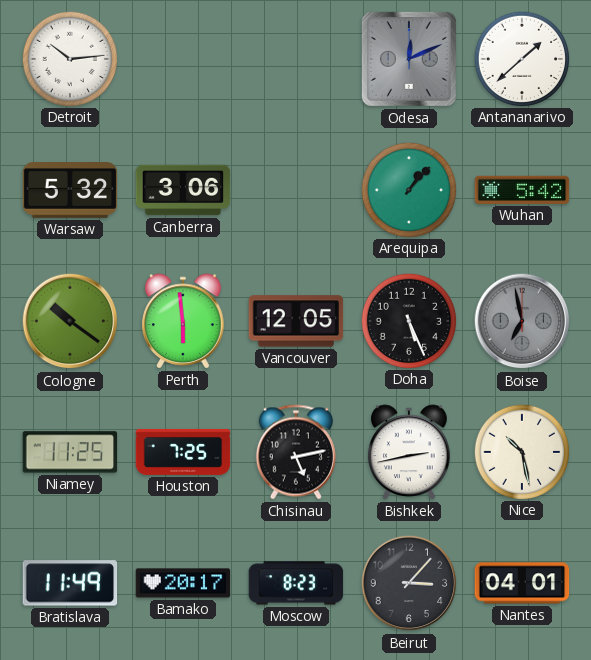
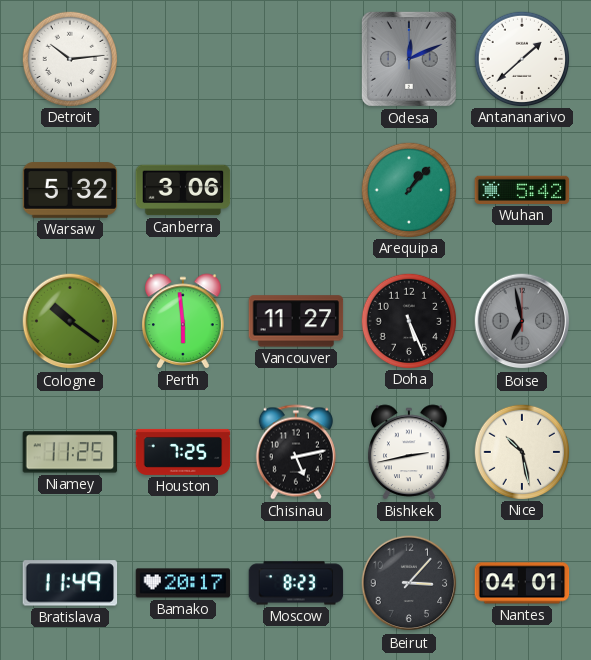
Vancouver: 12:05 -> 11:27 (296, 321)
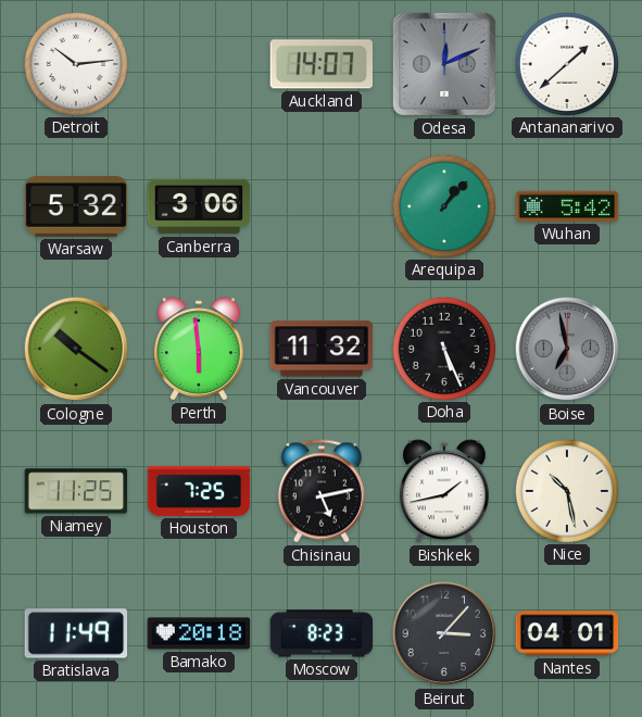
Auckland: none -> 14:07 (322, 64)
Vancouver: 11:27 -> 11:32 (322, 349)
Bishkek: 2:43 -> 1:43 (444, 491)
Bamako: 20:17 -> 20:18 (199, 633)
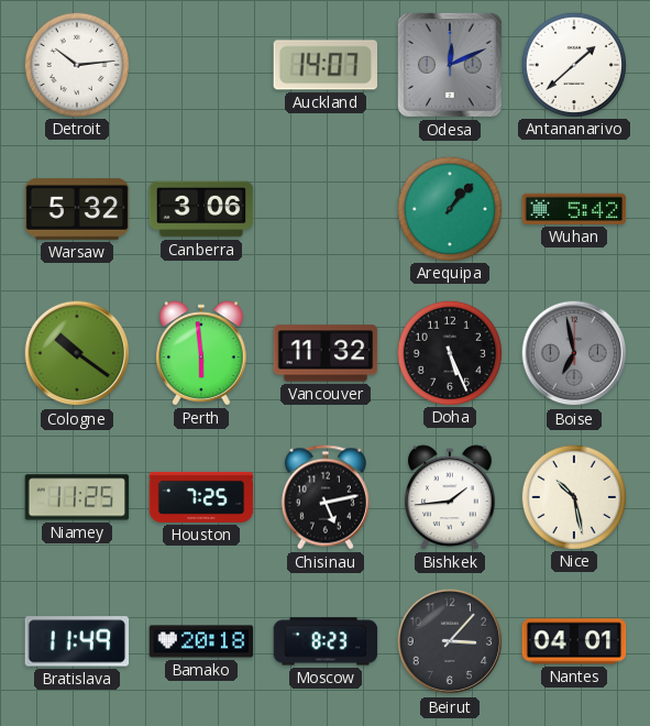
Bishkek: 1:43 -> 1:44 (450, 497)
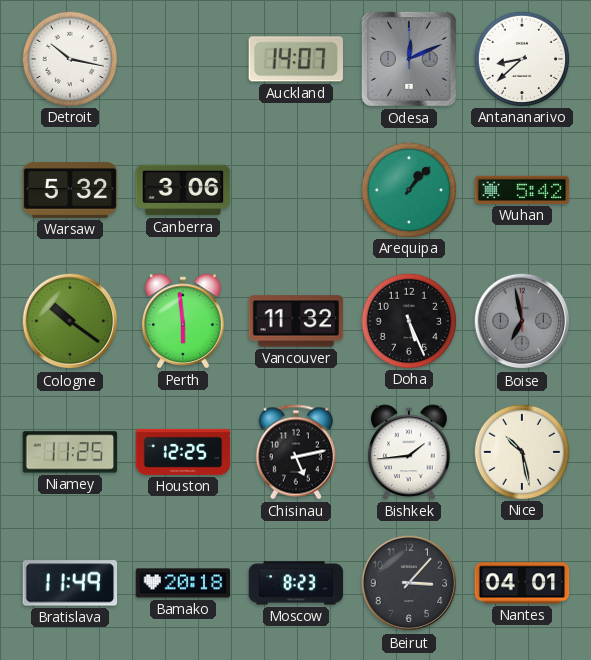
Detroit: 10:14 -> 10:17 (69, 58)
Antananarivo: 1:38 -> 8:38 (521, 58)
Houston: 7:25 -> 12:25 (183, 452)
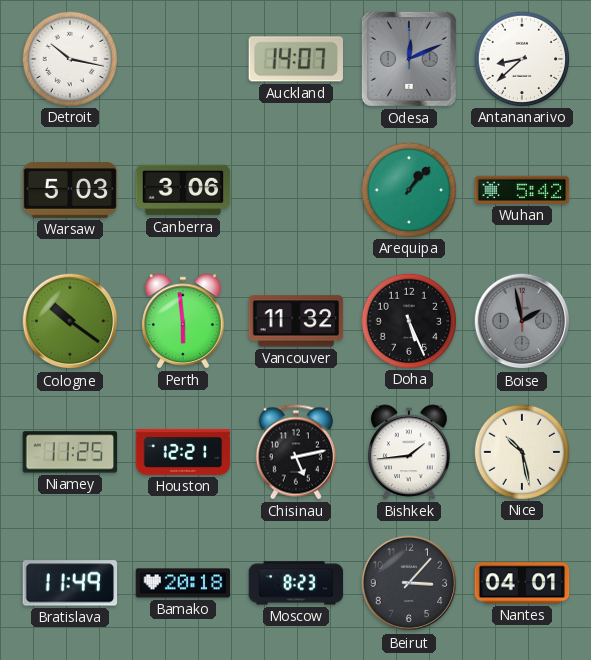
Warsaw: 5:32 -> 5:03 (70, 190)
Boise: 6:58 -> 1:58 (522, 321)
Houston: 12:25 -> 12:21 (183, 452)
